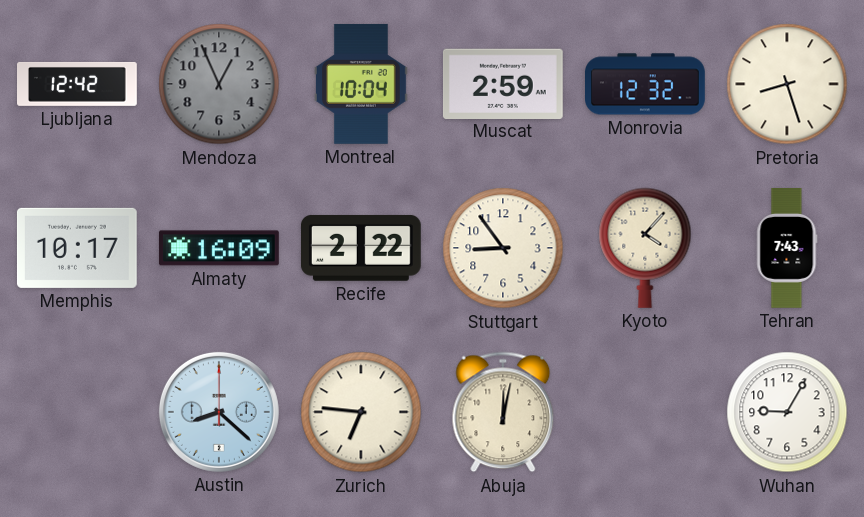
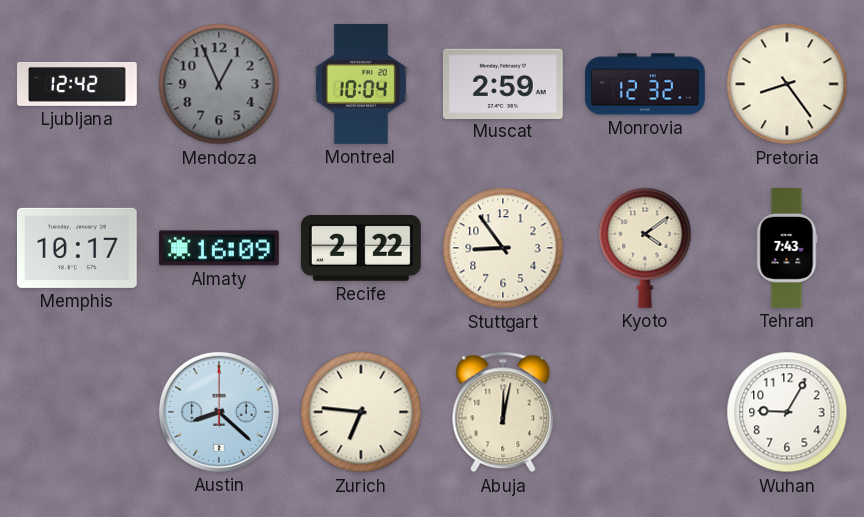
Pretoria: 8:27 -> 8:24 (787, 84)
Kyoto: 4:07 -> 4:09 (645, 248)
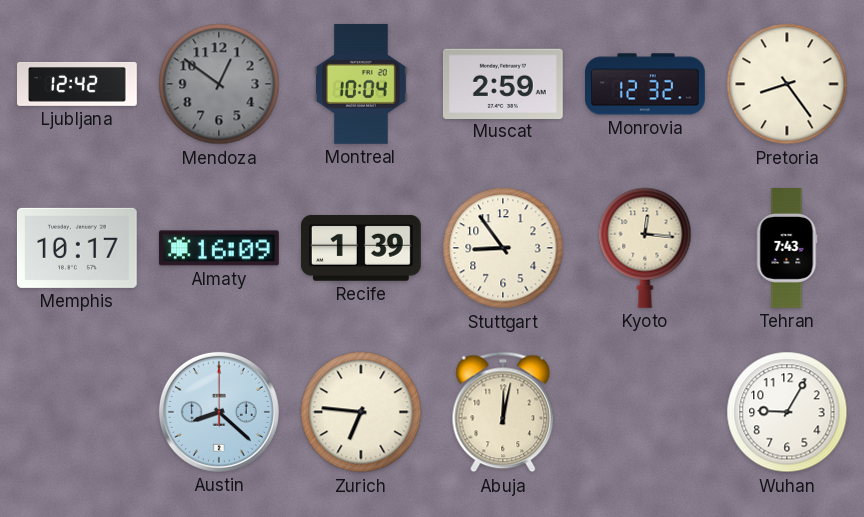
Mendoza: 12:56 -> 12:51 (219, 84)
Recife: 2:22 -> 1:39 (361, 248)
Kyoto: 4:09 -> 12:16 (645, 248)
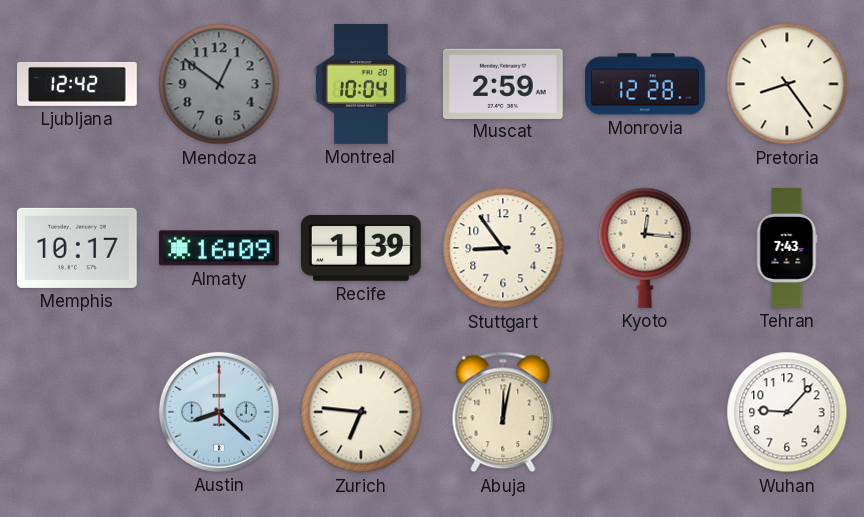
Monrovia: 12:32 -> 12:28 (646, 84)
Wuhan: 9:05 -> 9:07 (787, 412)
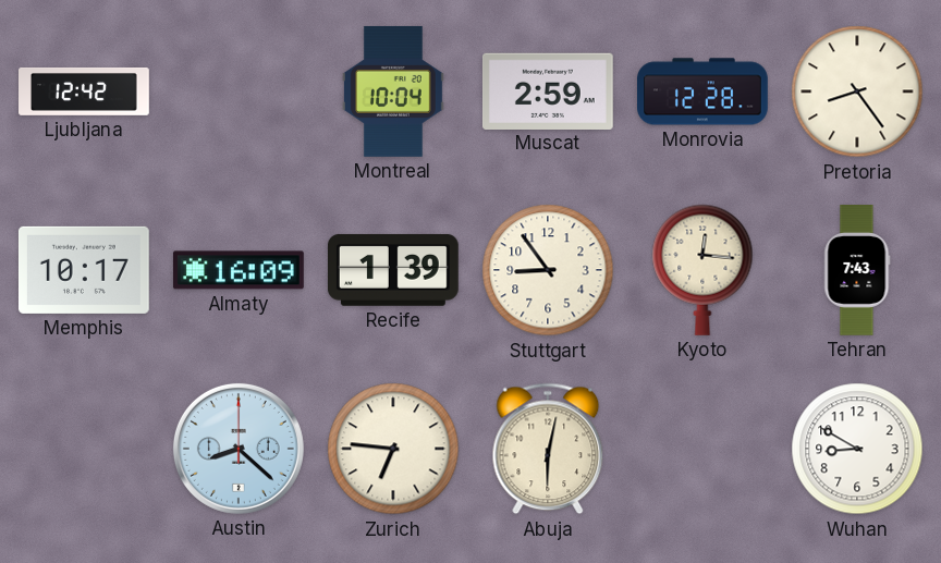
Mendoza: 12:51 -> none (219, 84)
Abuja: 12:02 -> 6:02 (548, 449)
Wuhan: 9:07 -> 8:50 (857, 449)
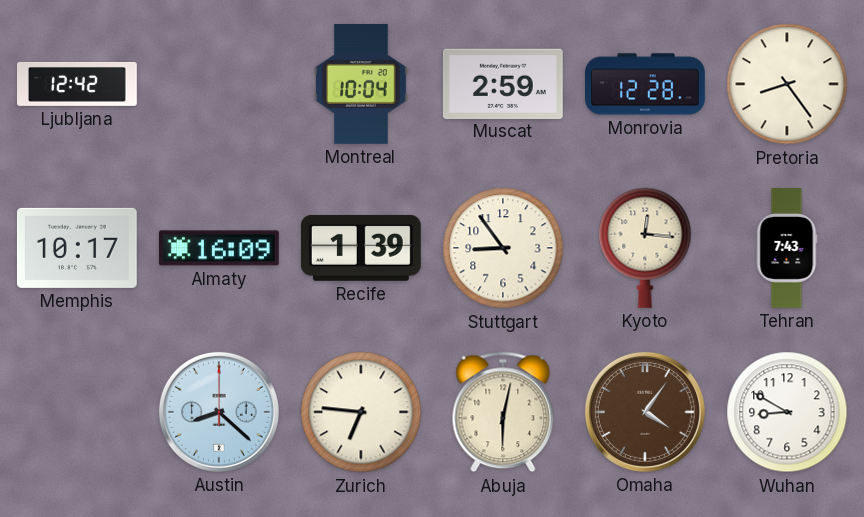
Omaha: none -> 4:06 (645, 412)
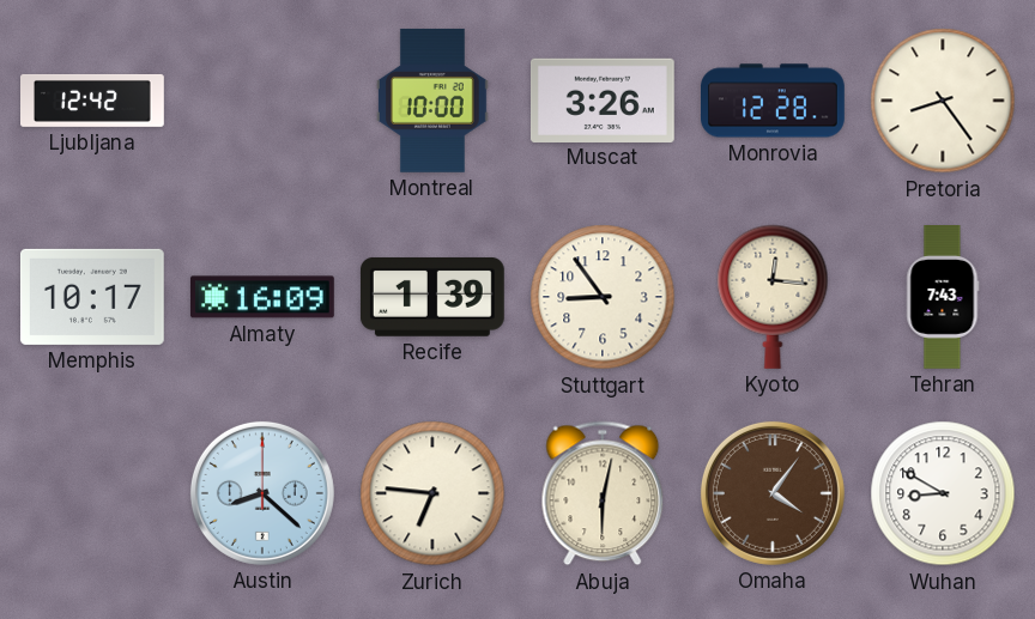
Montreal: 10:04 -> 10:00 (434, 101)
Muscat: 2:59 -> 3:26 (603, 99)
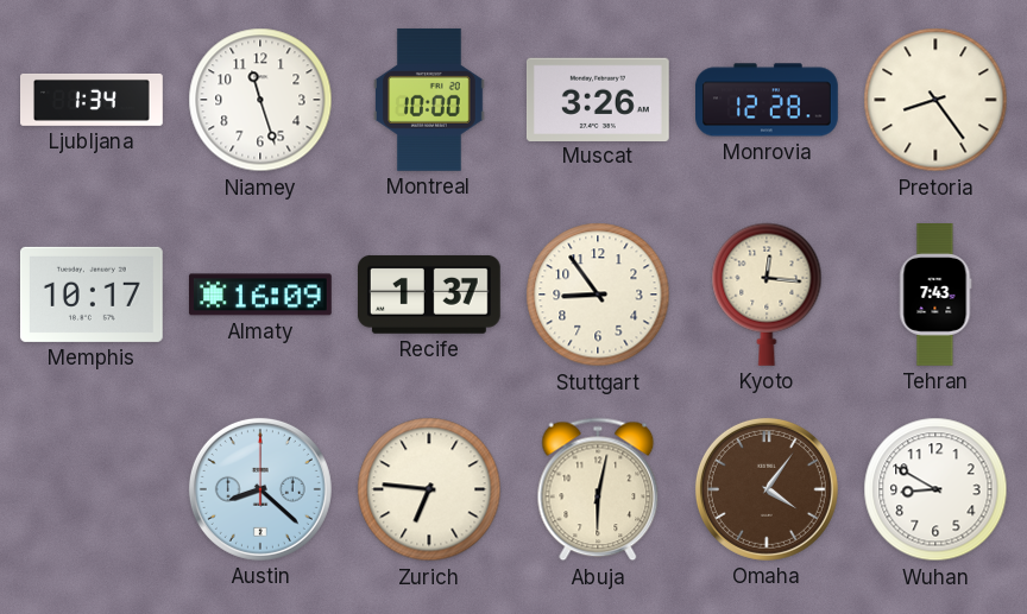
Ljubljana: 12:42 -> 1:34 (93, 100)
Niamey: none -> 11:27 (260, 100)
Recife: 1:39 -> 1:37 (429, 295)
